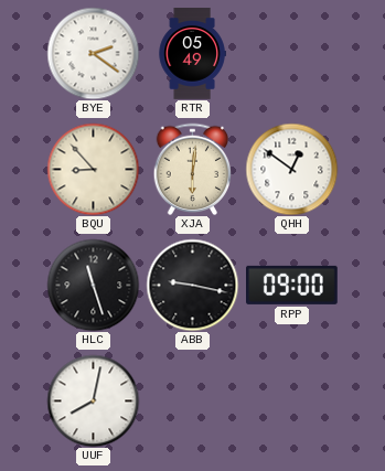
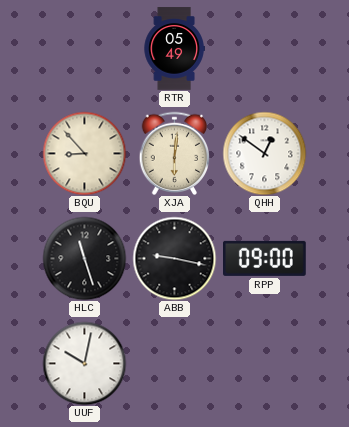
BYE: 2:21 -> none (93, 53)
UUF: 8:02 -> 10:02 (84, 363)
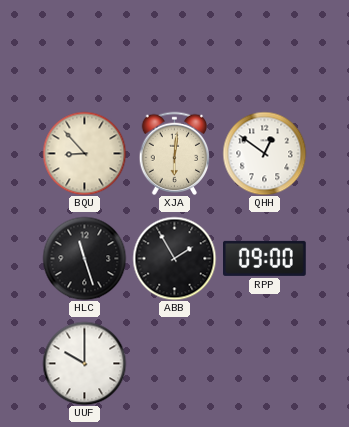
RTR: 05:49 -> none (174, 49)
ABB: 9:17 -> 1:55 (174, 258)
UUF: 10:02 -> 10:00 (84, 363)
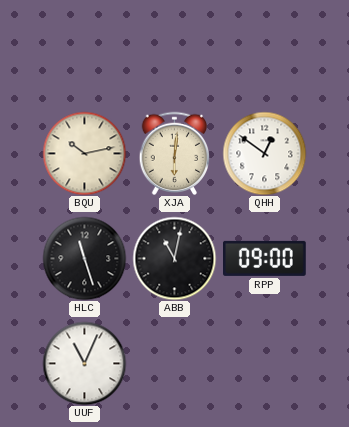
BQU: 8:53 -> 10:13 (84, 153)
ABB: 1:55 -> 11:02 (174, 258)
UUF: 10:00 -> 11:04 (84, 363)
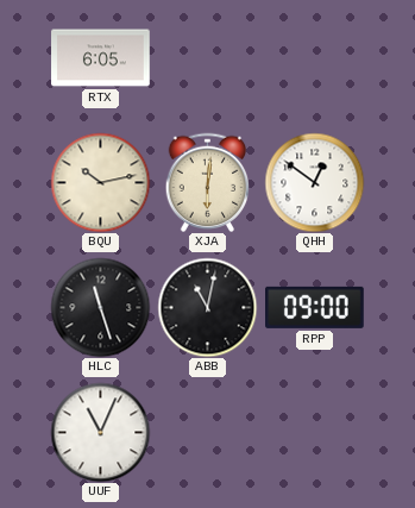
RTX: none -> 6:05 (101, 58)
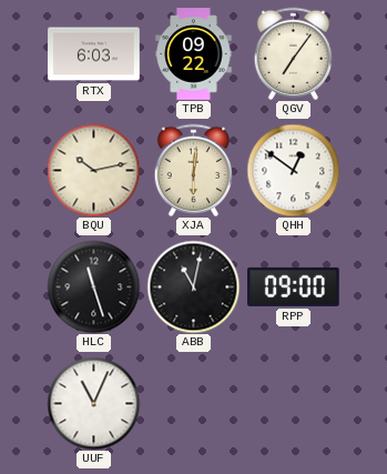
RTX: 6:05 -> 6:03 (94, 54)
TPB: none -> 09:22 (194, 54)
QGV: none -> 7:06 (294, 53)
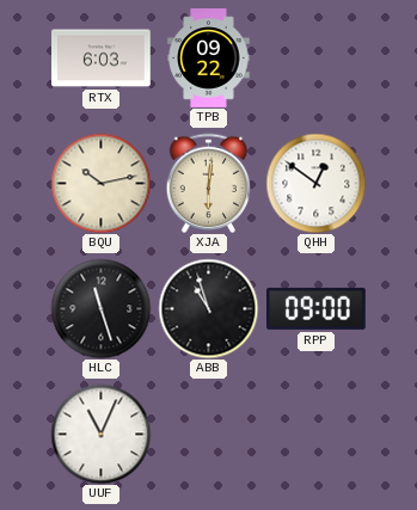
QGV: 7:06 -> none (294, 53)
ABB: 11:02 -> 10:57 (208, 308)
